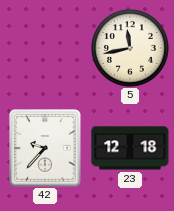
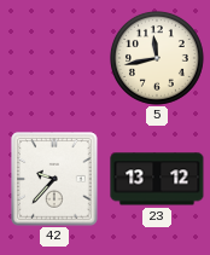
23: 12:18 -> 13:12 (157, 179)
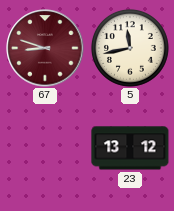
67: none -> 8:48 (45, 48)
42: 9:37 -> none (54, 179)
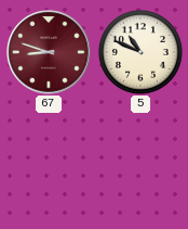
5: 11:43 -> 10:49 (140, 52)
23: 13:12 -> none (130, 148)
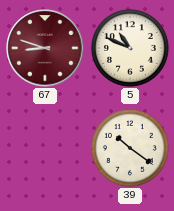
39: none -> 10:21 (130, 148)
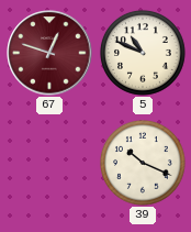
67: 8:48 -> 12:48 (49, 53)
39: 10:21 -> 10:19 (143, 163)
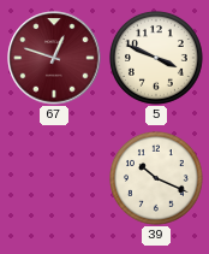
5: 10:49 -> 3:49 (156, 58)
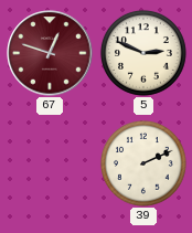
5: 3:49 -> 2:49 (143, 53)
39: 10:19 -> 2:11 (143, 163)
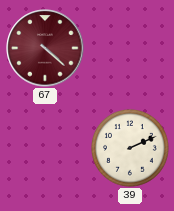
67: 12:48 -> 4:22 (45, 48)
5: 2:49 -> none (143, 53)
